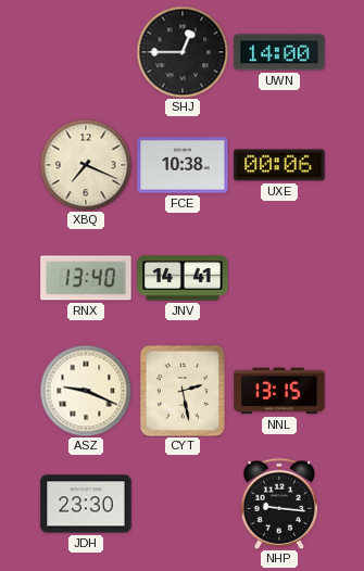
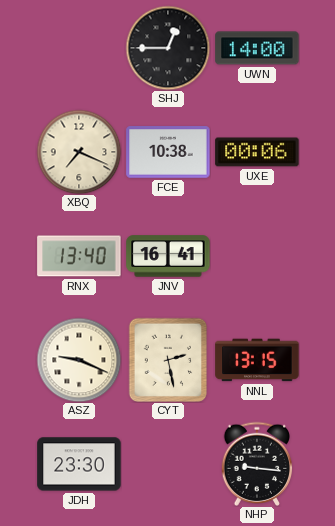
JNV: 14:41 -> 16:41 (168, 256)
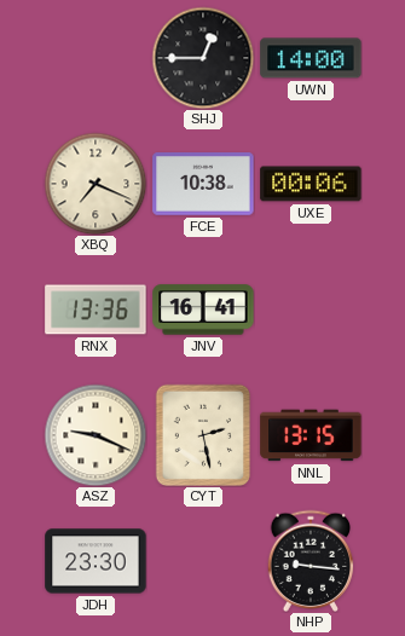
RNX: 13:40 -> 13:36 (96, 310)
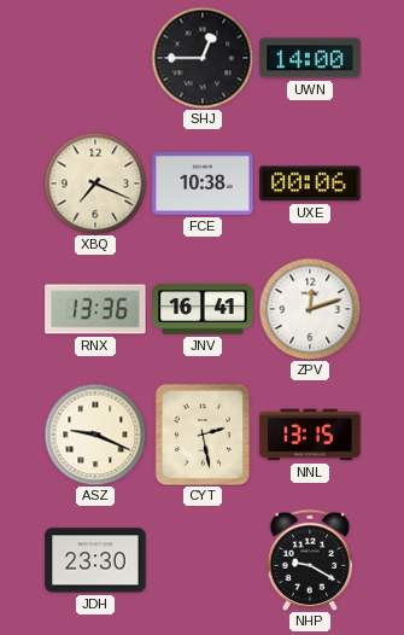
ZPV: none -> 12:12 (310, 309)
NHP: 9:16 -> 9:20 (310, 560)
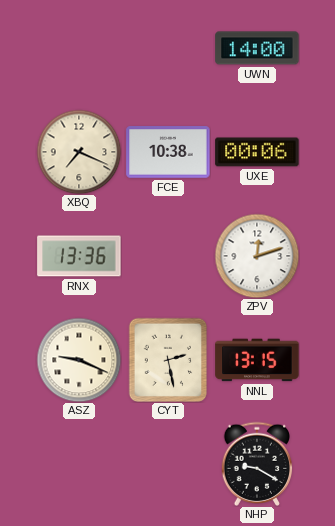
SHJ: 12:45 -> none (203, 58)
JNV: 16:41 -> none (203, 309)
JDH: 23:30 -> none (95, 560)
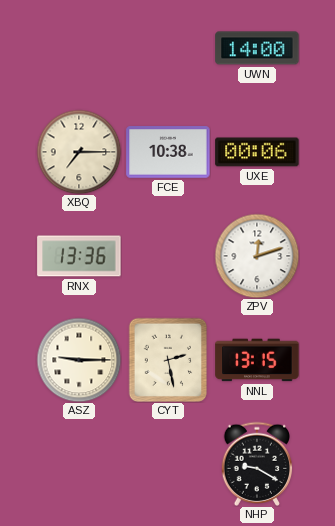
XBQ: 7:19 -> 7:15 (79, 152)
ASZ: 9:19 -> 9:15 (79, 360)
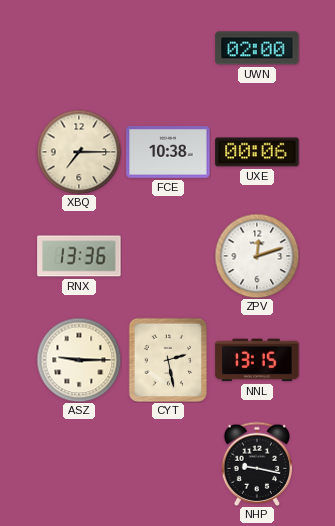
UWN: 14:00 -> 02:00 (257, 48)
NHP: 9:20 -> 9:17 (257, 464)
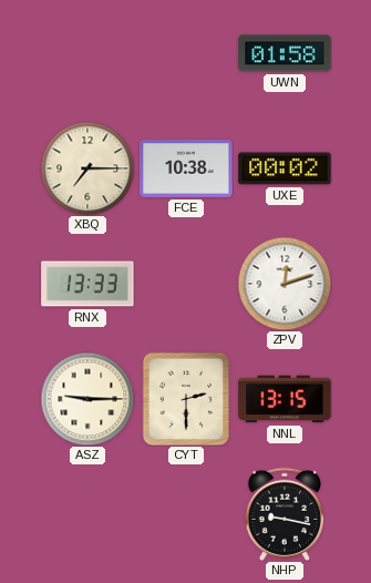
UWN: 02:00 -> 01:58 (285, 53)
UXE: 00:06 -> 00:02 (285, 168)
RNX: 13:36 -> 13:33 (87, 284)
CYT: 2:28 -> 2:30 (186, 399)
